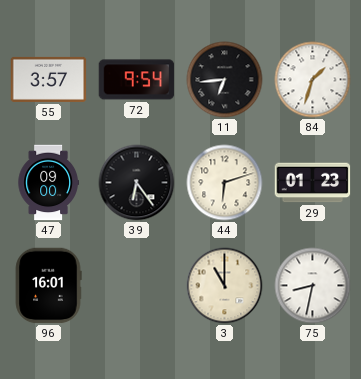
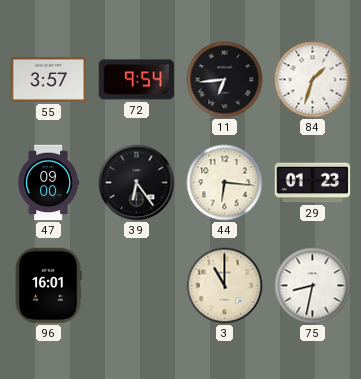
44: 6:12 -> 6:16 (225, 183)
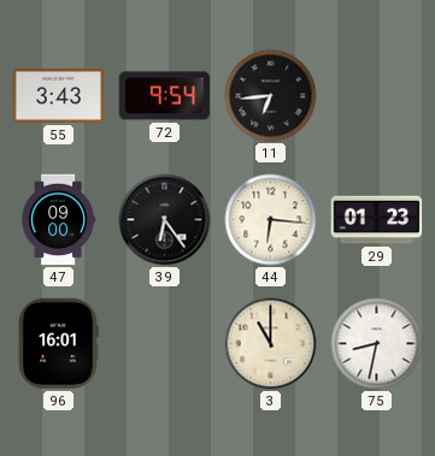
55: 3:57 -> 3:43 (59, 95)
84: 1:33 -> none (313, 80)
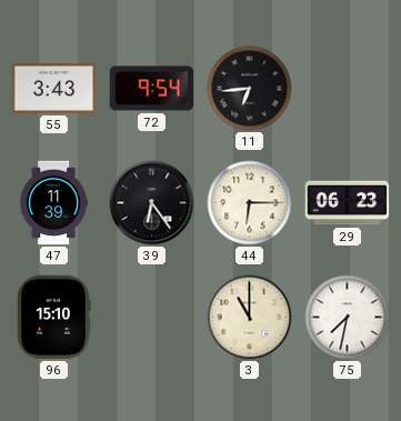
47: 09:00 -> 11:39 (53, 203)
44: 6:16 -> 6:15 (250, 203)
29: 01:23 -> 06:23 (348, 203)
96: 16:01 -> 15:10 (53, 318)
75: 8:32 -> 7:32 (348, 318)
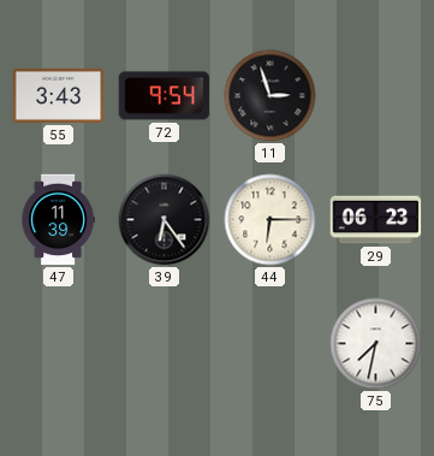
11: 6:44 -> 2:57 (270, 96)
96: 15:10 -> none (53, 318)
3: 11:00 -> none (250, 318)
